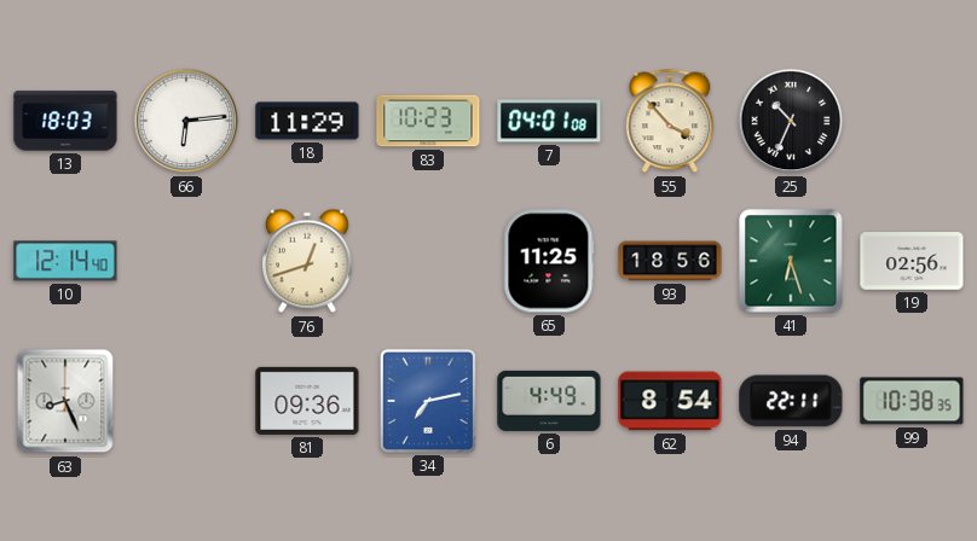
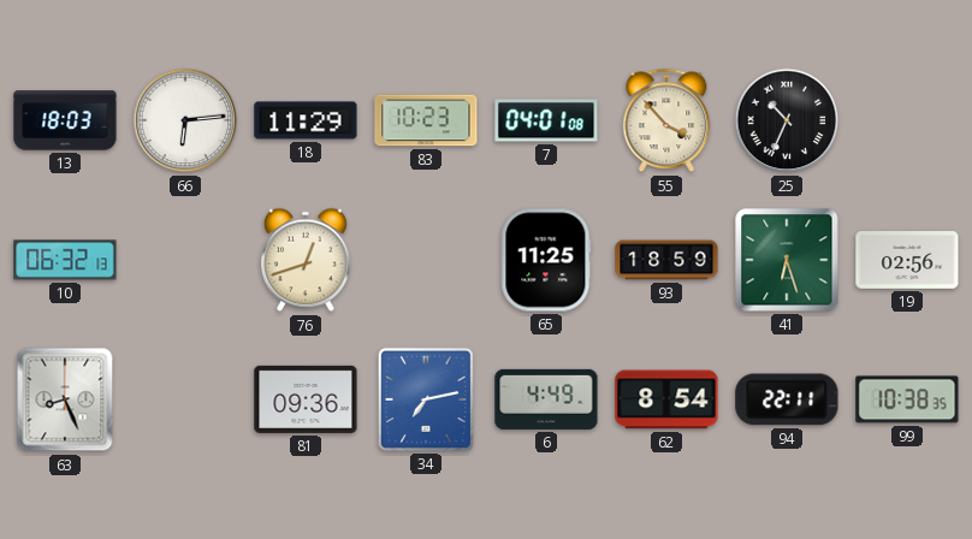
10: 12:14 -> 06:32 (65, 260)
93: 18:56 -> 18:59 (666, 260)
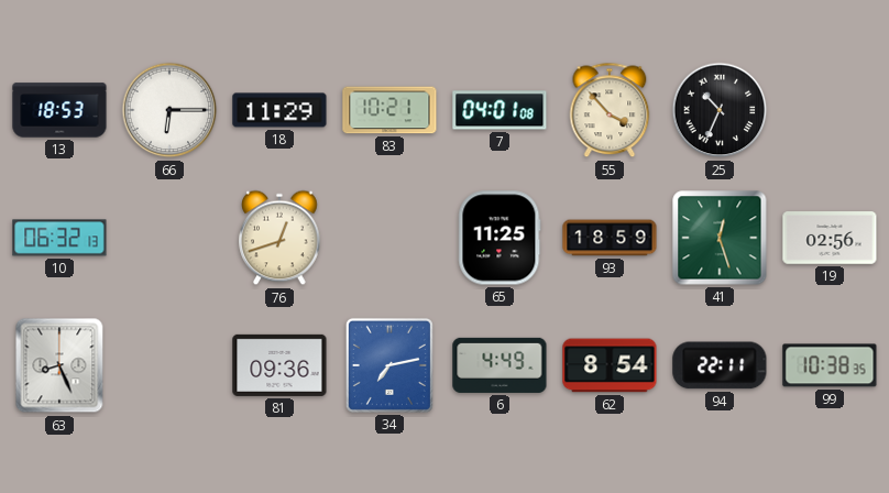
13: 18:03 -> 18:53 (59, 110)
66: 6:14 -> 6:15 (169, 110)
83: 10:23 -> 10:21 (389, 110)
41: 6:27 -> 12:27 (720, 238)
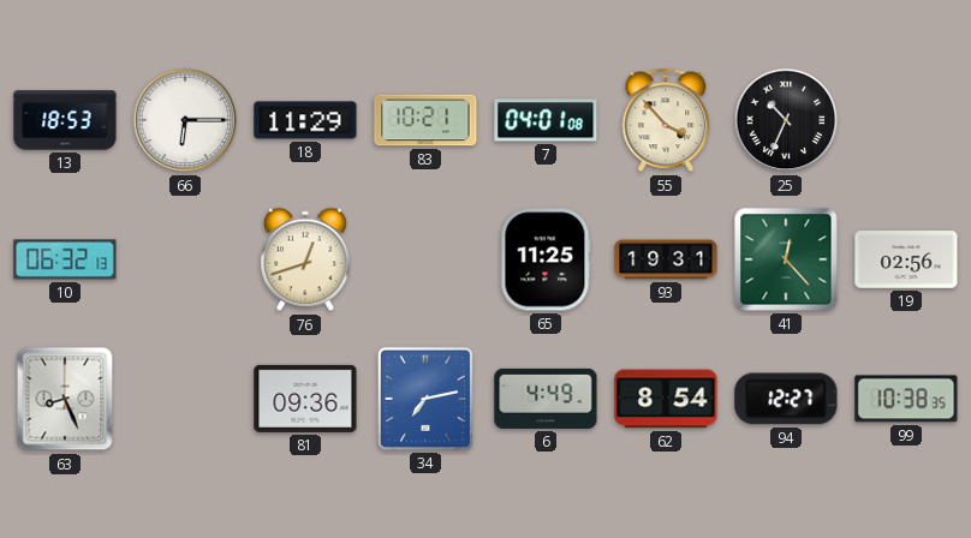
93: 18:59 -> 19:31 (666, 259)
41: 12:27 -> 12:23 (786, 259)
94: 22:11 -> 12:27 (786, 399)
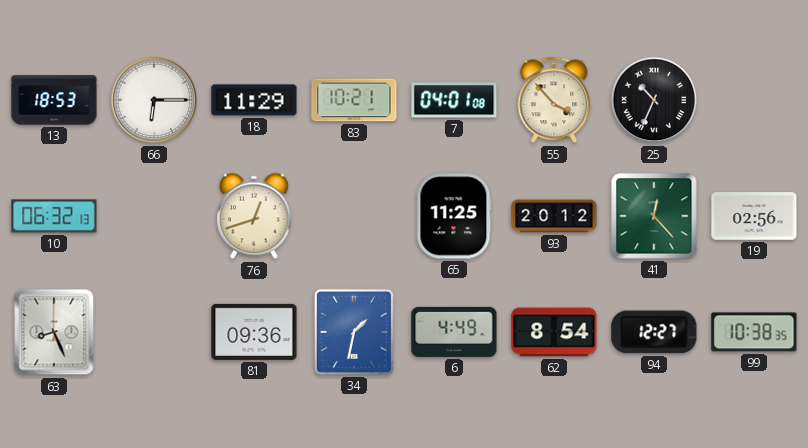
93: 19:31 -> 20:12 (554, 216)
34: 7:13 -> 1:32 (354, 332)
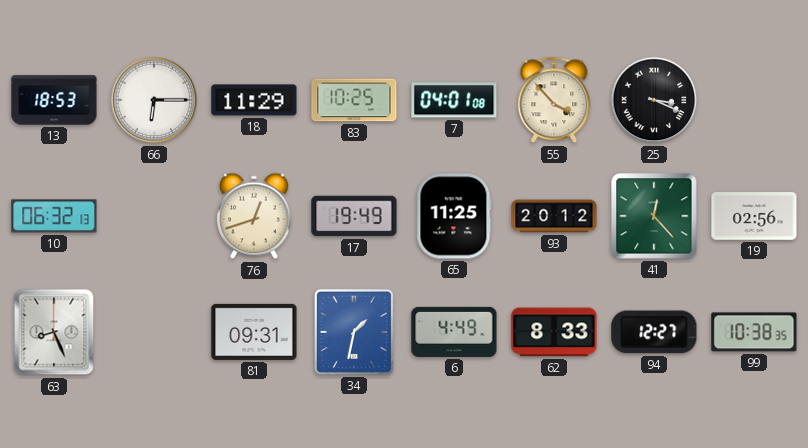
83: 10:21 -> 10:25 (354, 100)
25: 10:34 -> 3:19 (654, 100)
17: none -> 19:49 (354, 216)
81: 09:36 -> 09:31 (254, 332)
62: 8:54 -> 8:33 (554, 332)
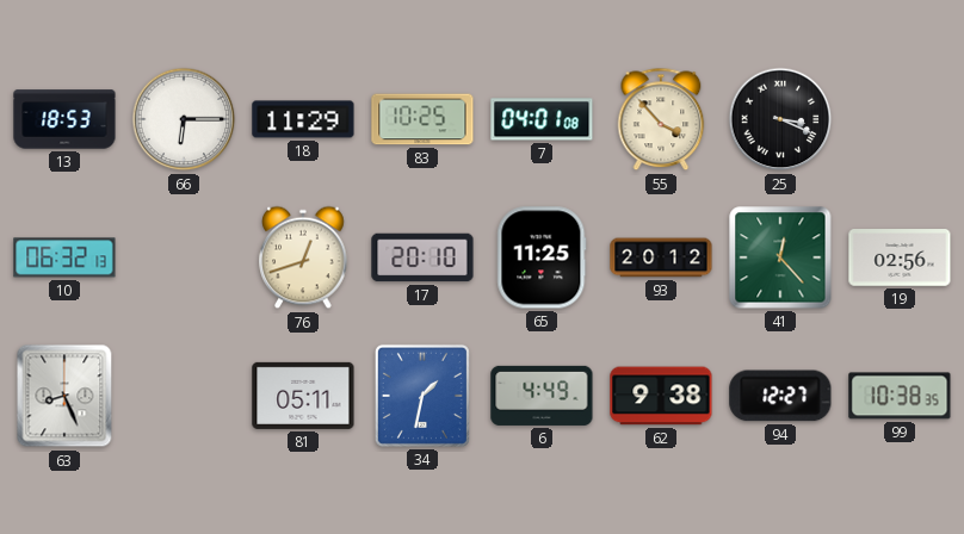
17: 19:49 -> 20:10 (422, 257)
81: 09:31 -> 05:11 (303, 396)
62: 8:33 -> 9:38 (661, 396)
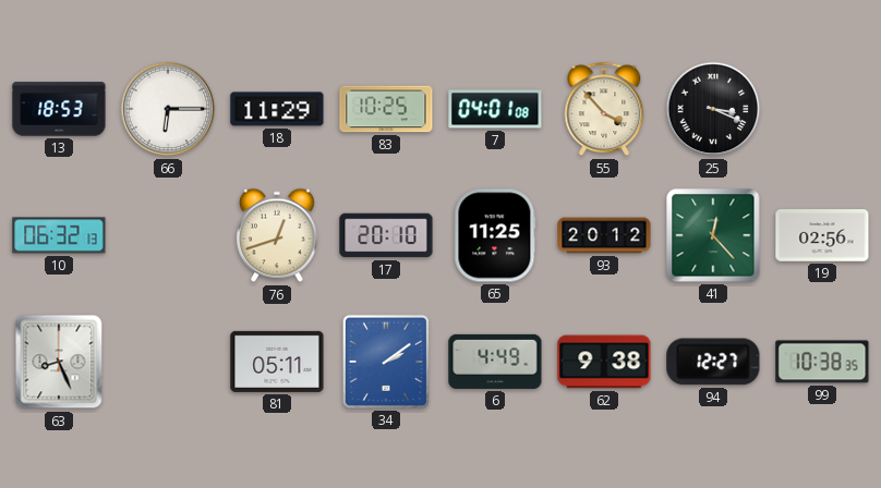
34: 1:32 -> 2:09 (386, 362)
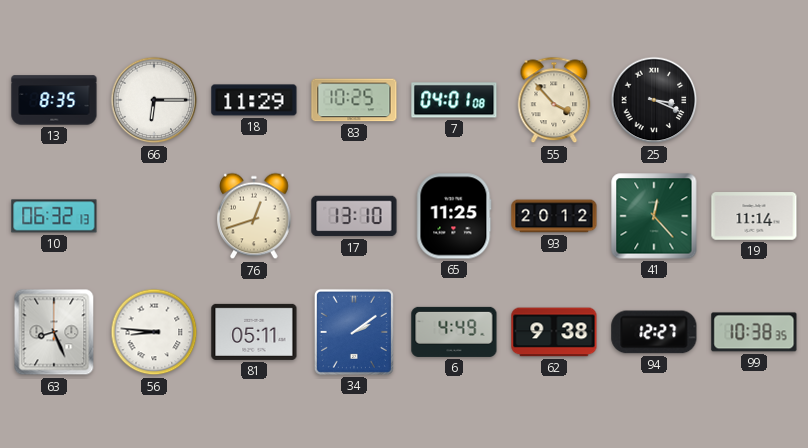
13: 18:53 -> 8:35 (54, 100)
17: 20:10 -> 13:10 (354, 216)
19: 02:56 -> 11:14 (754, 216)
56: none -> 8:46 (154, 332)
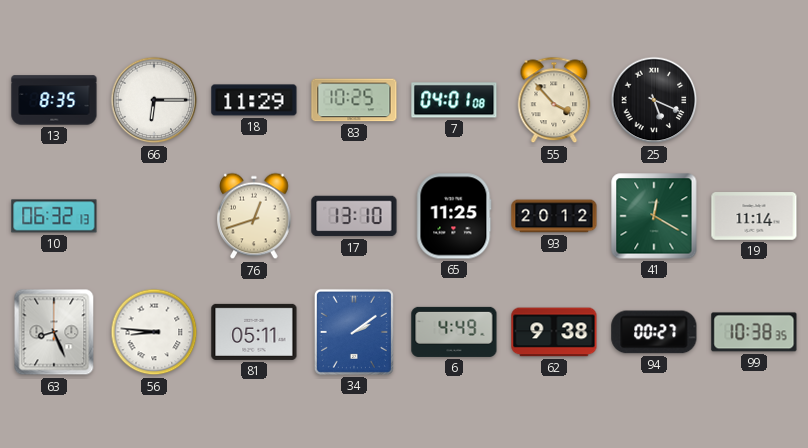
25: 3:19 -> 5:19 (654, 100)
41: 12:23 -> 12:20 (654, 216)
94: 12:27 -> 00:27 (654, 332)
